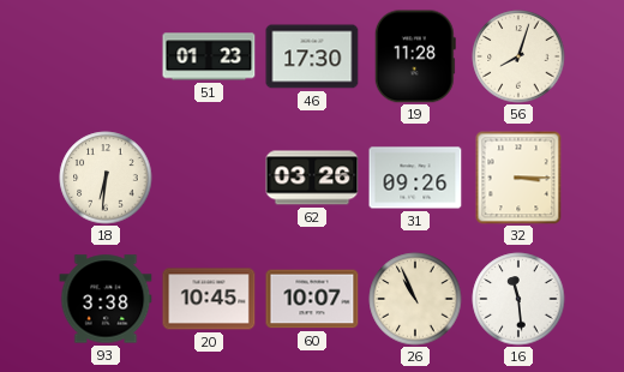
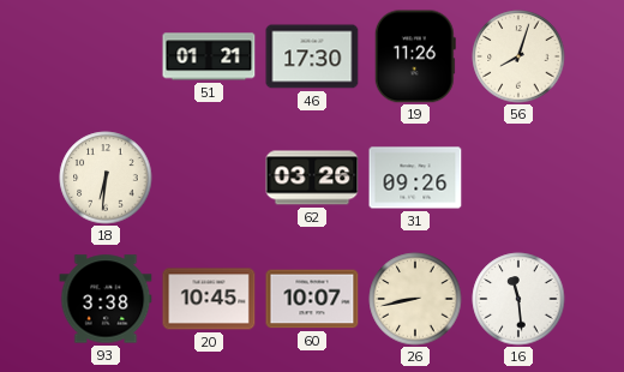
51: 01:23 -> 01:21 (209, 56)
19: 11:28 -> 11:26 (415, 56)
32: 3:15 -> none (518, 178)
26: 10:56 -> 8:43 (415, 299)
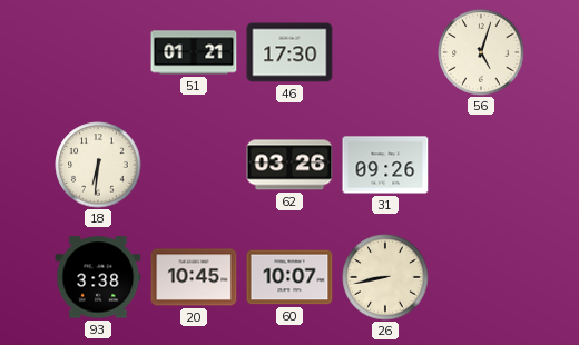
19: 11:26 -> none (415, 56)
56: 8:03 -> 5:03 (481, 52)
16: 11:29 -> none (518, 299)
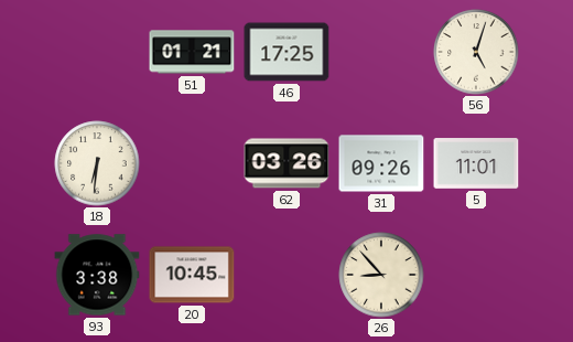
46: 17:30 -> 17:25 (286, 52)
5: none -> 11:01 (476, 163)
60: 10:07 -> none (289, 277)
26: 8:43 -> 8:53 (381, 275)
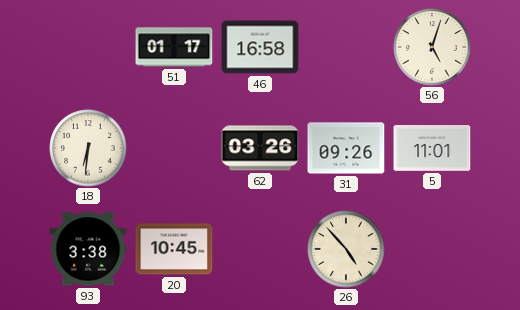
51: 01:21 -> 01:17 (174, 47)
46: 17:25 -> 16:58 (260, 47)
26: 8:53 -> 4:53 (346, 249)
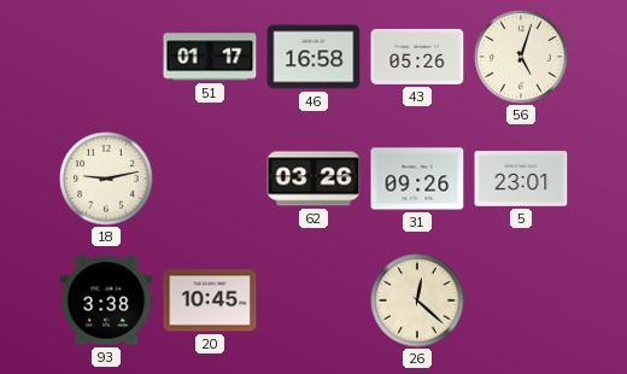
43: none -> 05:26 (417, 57)
18: 6:31 -> 9:13 (106, 179)
5: 11:01 -> 23:01 (521, 179)
26: 4:53 -> 12:22 (417, 300)
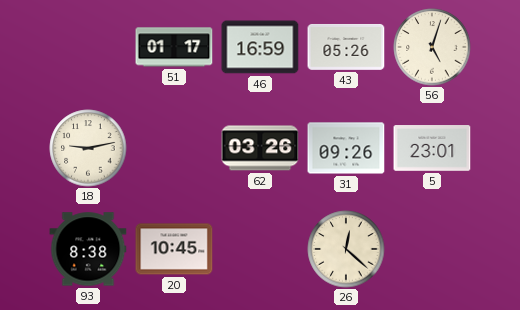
46: 16:58 -> 16:59 (260, 47)
93: 3:38 -> 8:38 (88, 249)
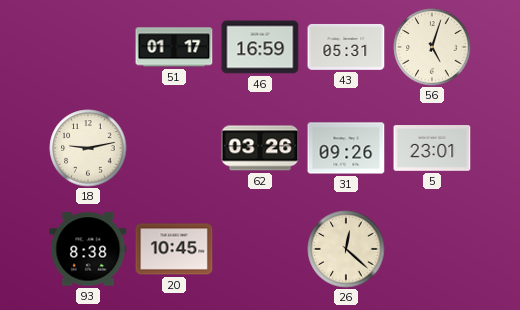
43: 05:26 -> 05:31 (346, 47)
